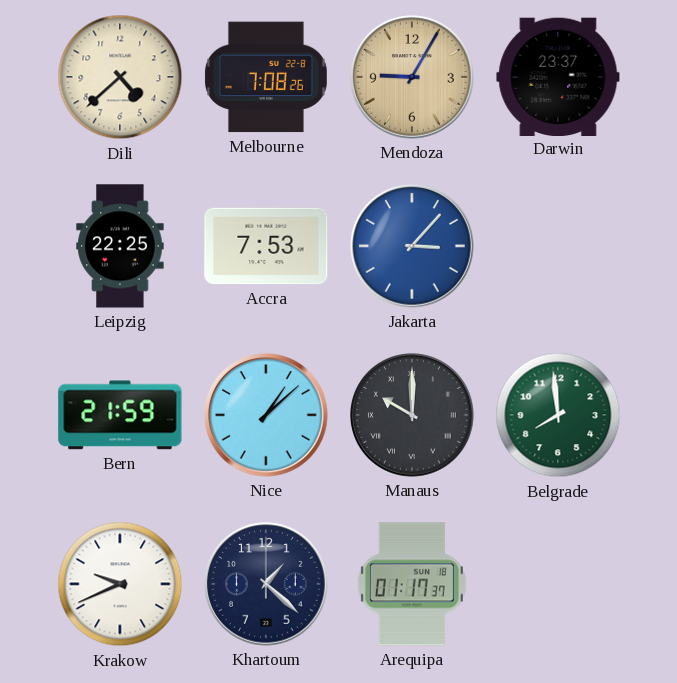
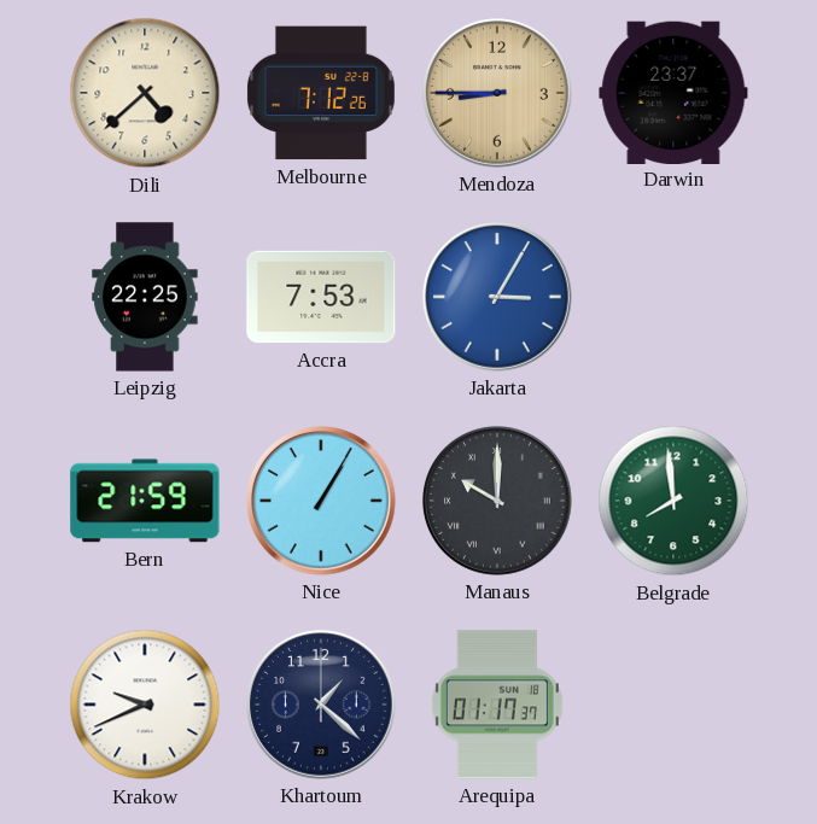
Melbourne: 7:08 -> 7:12 (321, 93)
Mendoza: 9:05 -> 8:45 (498, 94)
Jakarta: 3:07 -> 3:05 (498, 298)
Nice: 1:08 -> 1:05 (322, 502)
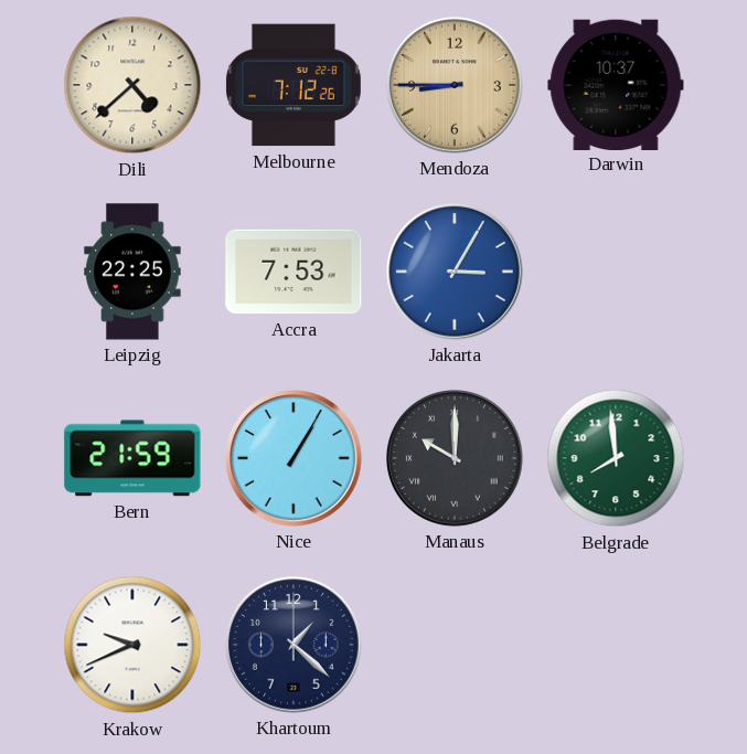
Darwin: 23:37 -> 10:37 (616, 84)
Arequipa: 01:17 -> none (497, 705)
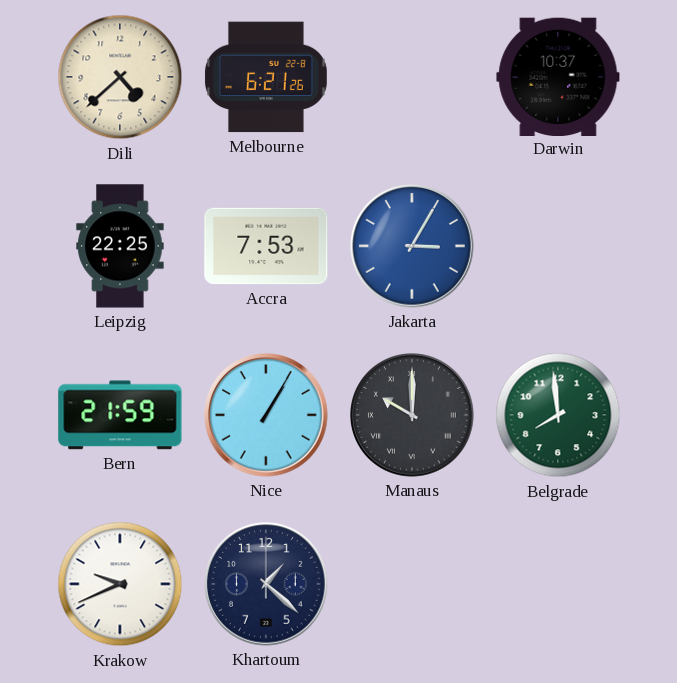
Melbourne: 7:12 -> 6:21 (266, 77)
Mendoza: 8:45 -> none (456, 86)
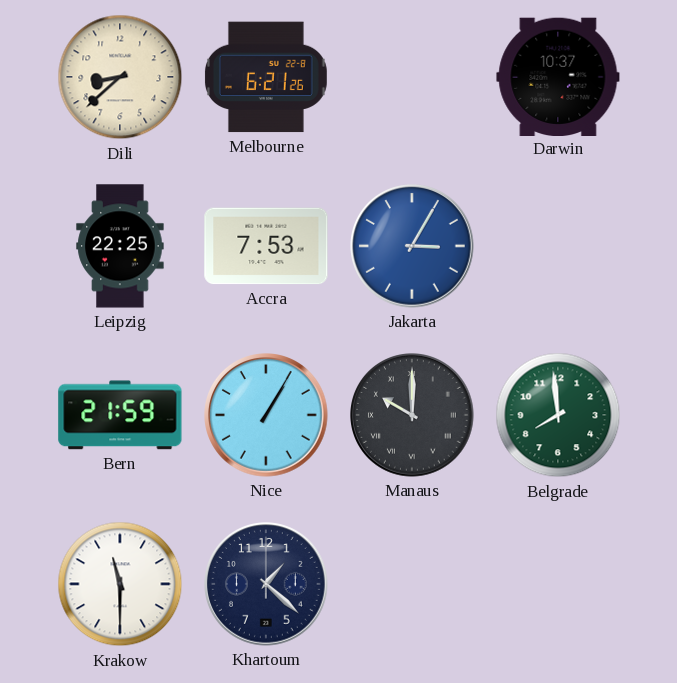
Dili: 4:38 -> 8:38 (120, 77)
Krakow: 9:41 -> 11:30 (120, 584)
